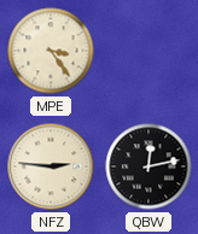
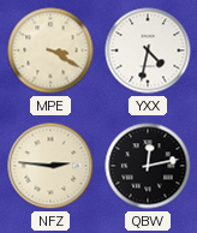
MPE: 3:24 -> 3:20 (50, 50)
YXX: none -> 4:32 (148, 50)
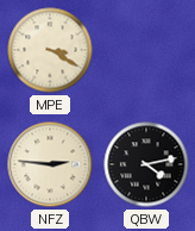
YXX: 4:32 -> none (148, 50)
QBW: 12:13 -> 4:13 (146, 164)
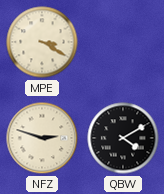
NFZ: 2:46 -> 2:48 (42, 138)
QBW: 4:13 -> 4:10 (123, 138)
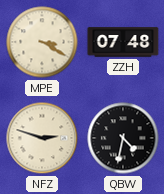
ZZH: none -> 07:48 (123, 42)
QBW: 4:10 -> 4:32 (123, 138)
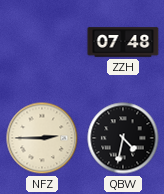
MPE: 3:20 -> none (42, 42)
NFZ: 2:48 -> 2:45 (42, 138)
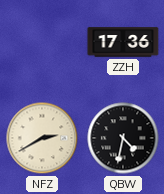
ZZH: 07:48 -> 17:36 (123, 42)
NFZ: 2:45 -> 2:40 (42, 138)
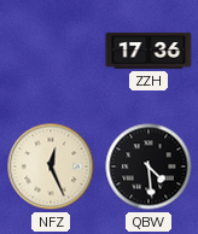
NFZ: 2:40 -> 12:26 (51, 166)
QBW: 4:32 -> 4:29 (148, 166)
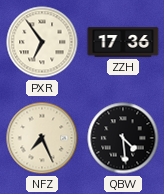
PXR: none -> 6:54 (42, 42)
NFZ: 12:26 -> 7:26 (42, 138)
